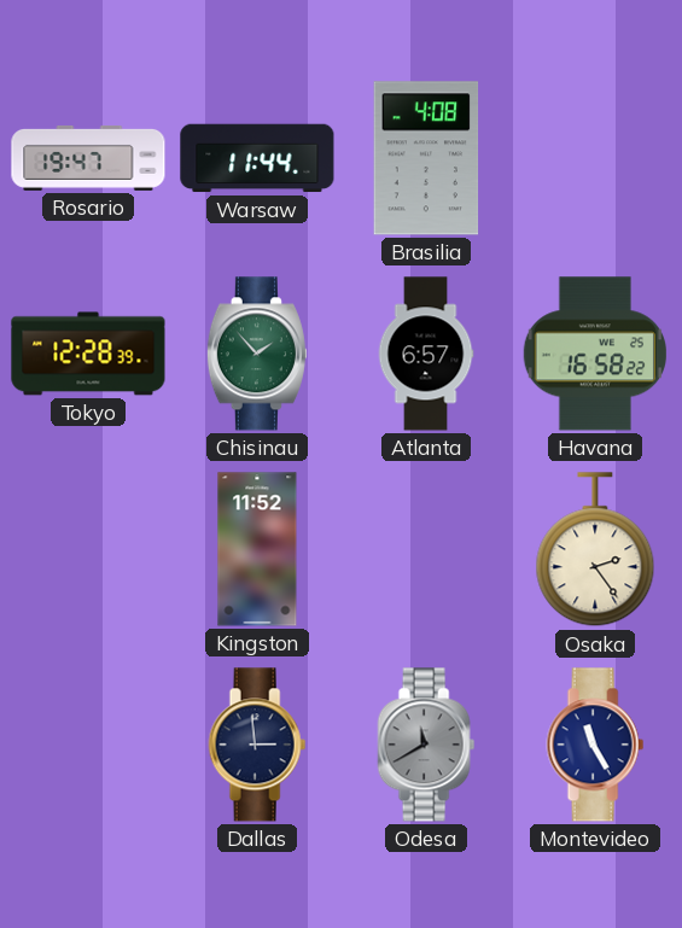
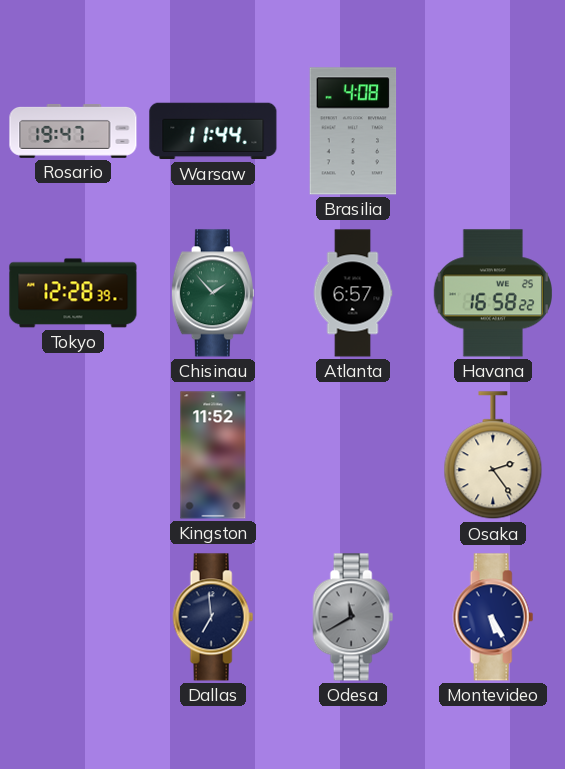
Dallas: 2:59 -> 6:59 (213, 617)
Montevideo: 11:25 -> 5:25 (493, 617)
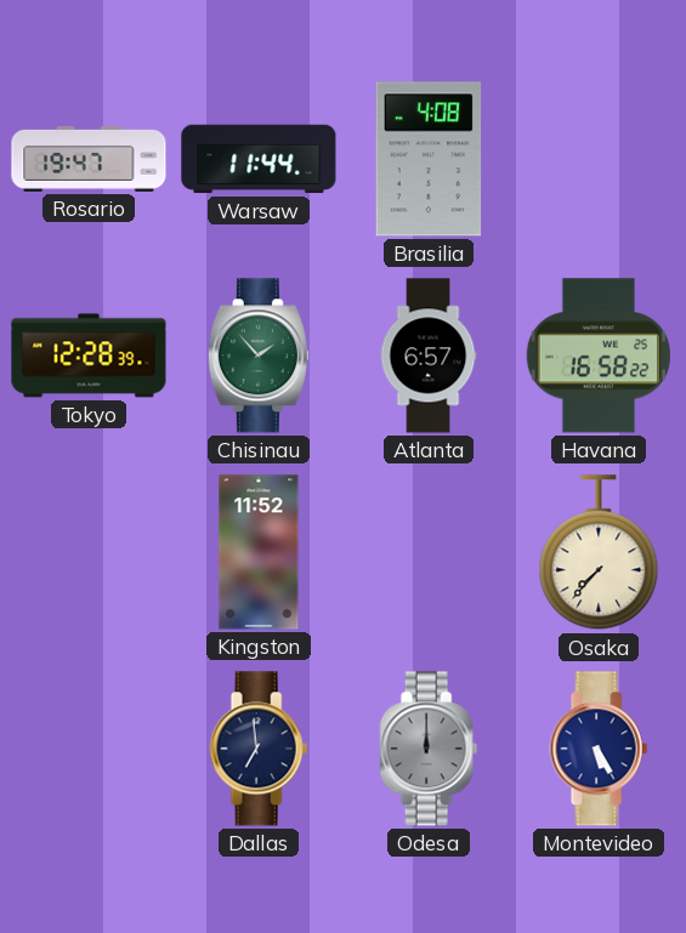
Osaka: 2:24 -> 7:37 (599, 553)
Odesa: 11:40 -> 12:00 (429, 749)
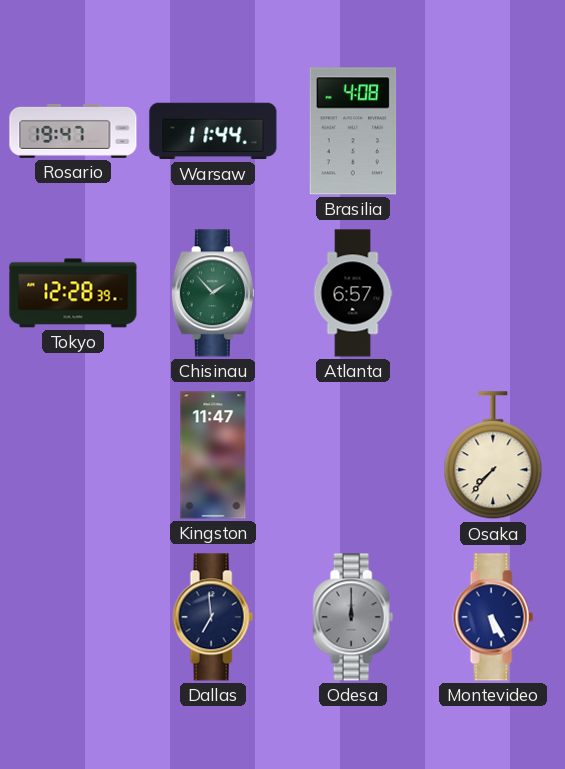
Havana: 16:58 -> none (597, 355)
Kingston: 11:52 -> 11:47 (213, 455)
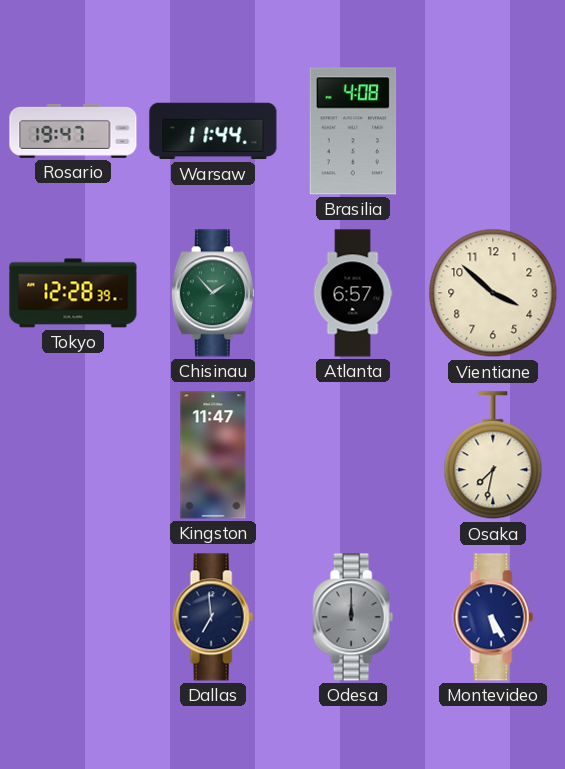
Vientiane: none -> 3:52 (493, 293)
Osaka: 7:37 -> 7:32 (493, 456)
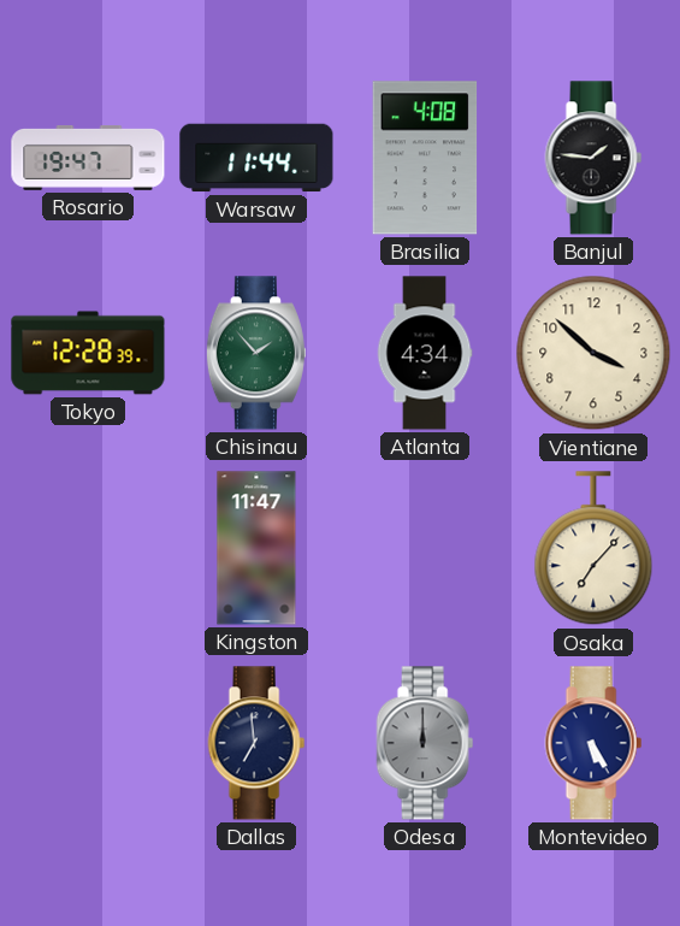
Banjul: none -> 1:46 (593, 158)
Atlanta: 6:57 -> 4:34 (425, 353)
Osaka: 7:32 -> 7:07 (593, 549)
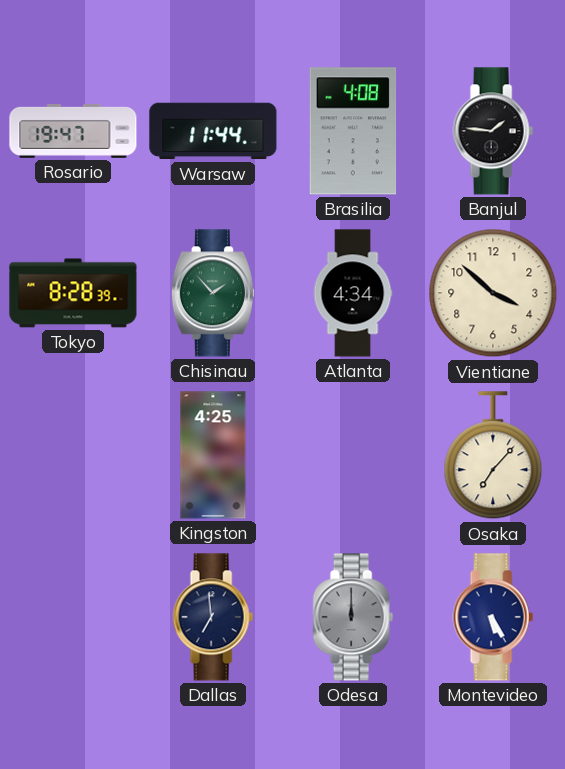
Tokyo: 12:28 -> 8:28 (73, 293)
Kingston: 11:47 -> 4:25 (213, 455)
